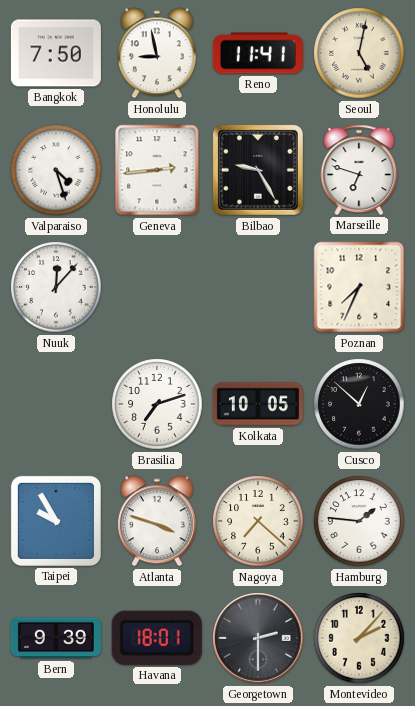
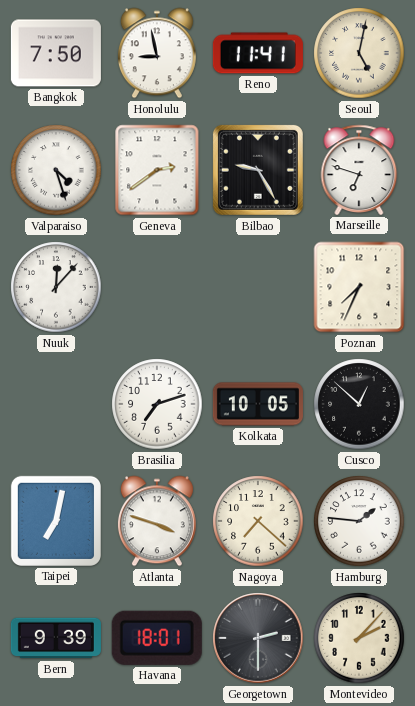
Geneva: 2:44 -> 2:39 (157, 170)
Taipei: 9:55 -> 7:02 (56, 521)
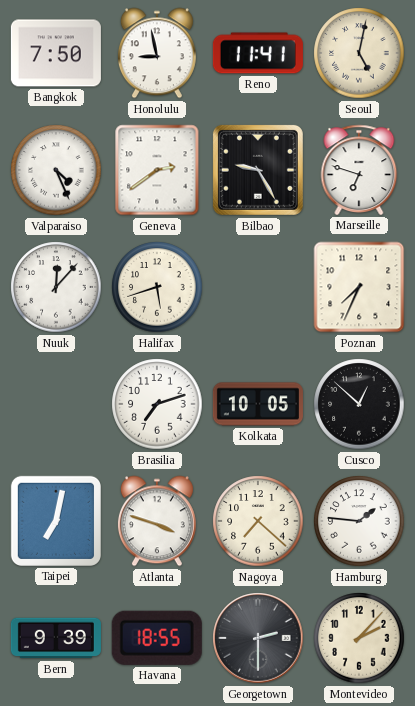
Valparaiso: 4:27 -> 4:26 (56, 170)
Halifax: none -> 5:42 (157, 287)
Havana: 18:01 -> 18:55 (157, 638)
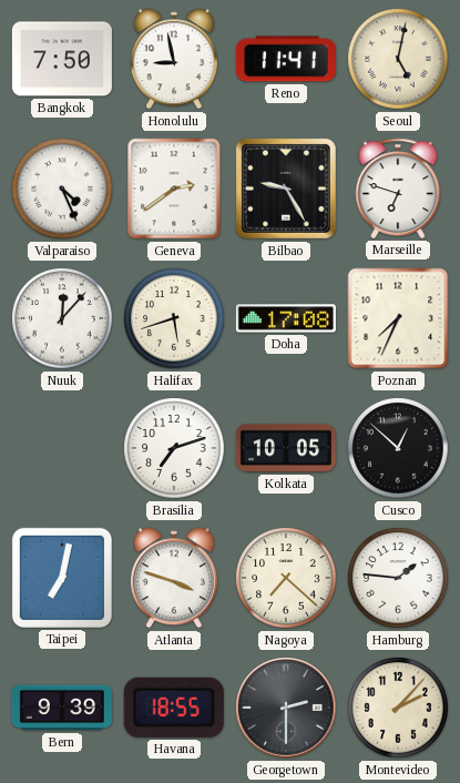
Doha: none -> 17:08 (286, 318)
